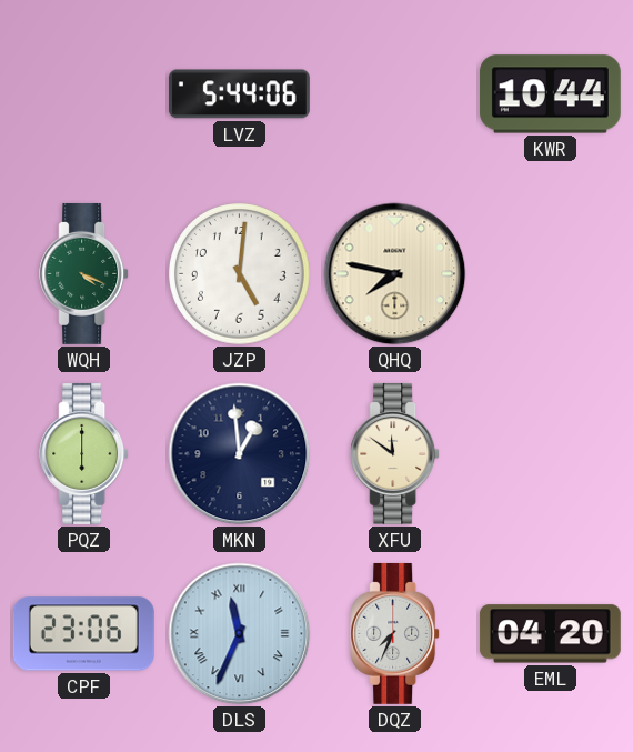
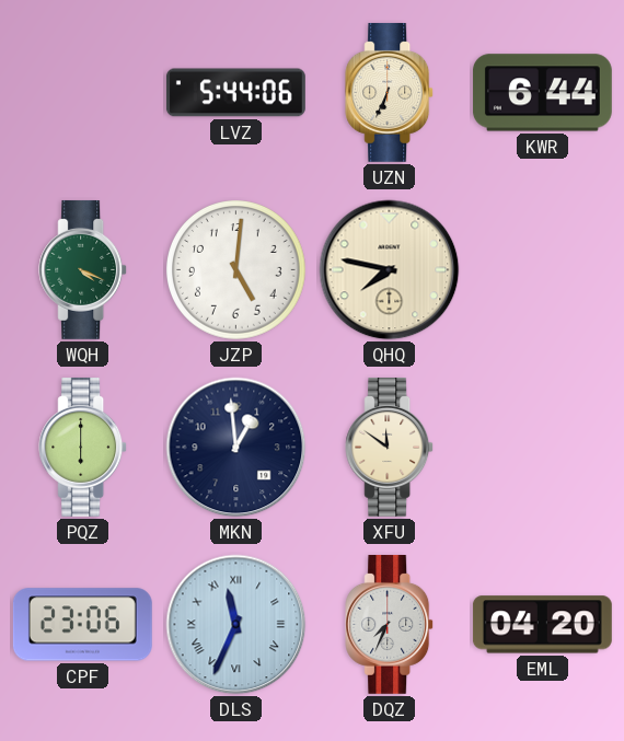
UZN: none -> 6:34 (390, 92)
KWR: 10:44 -> 6:44 (542, 93)
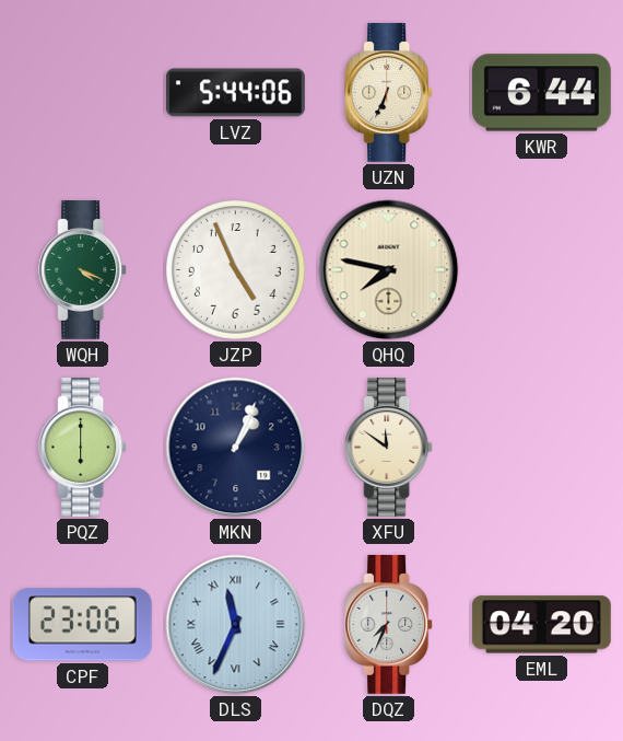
JZP: 5:01 -> 4:56 (236, 270)
MKN: 12:59 -> 1:04 (236, 448)
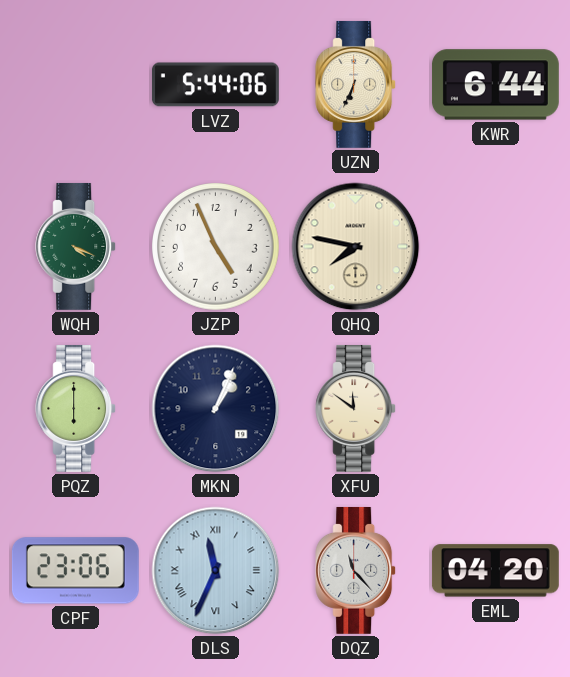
DQZ: 7:34 -> 11:23 (356, 570)
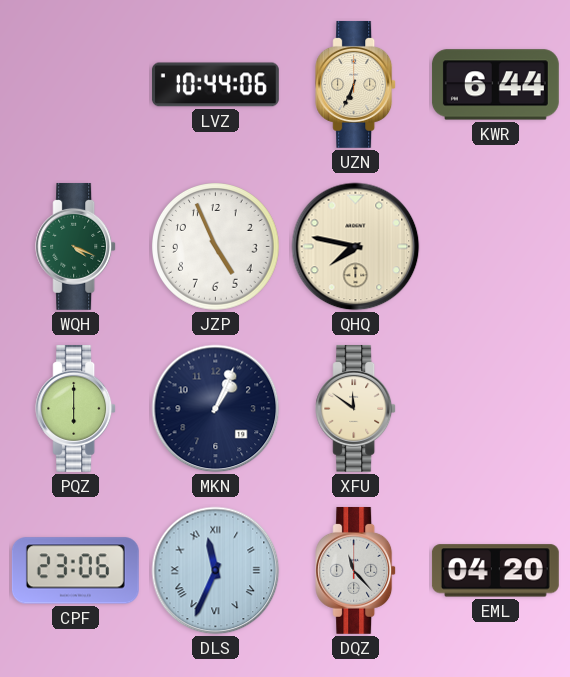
LVZ: 5:44 -> 10:44 (215, 85)
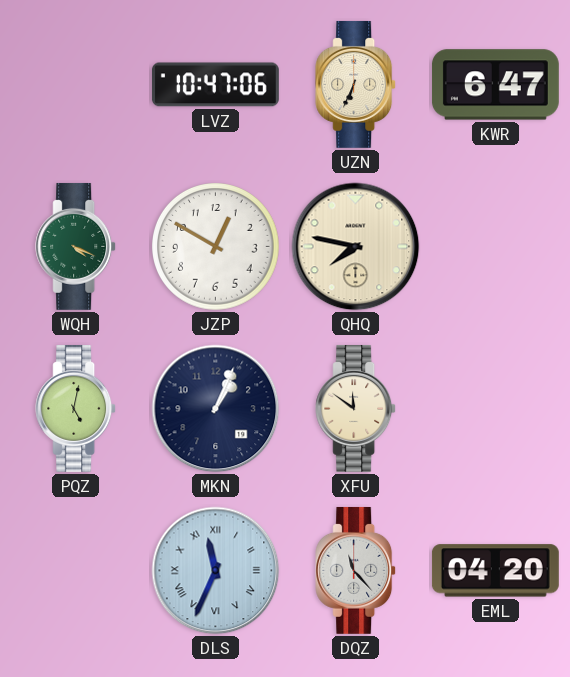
LVZ: 10:44 -> 10:47 (215, 85)
KWR: 6:44 -> 6:47 (495, 85)
JZP: 4:56 -> 12:50 (216, 247)
PQZ: 6:00 -> 5:02 (76, 408)
CPF: 23:06 -> none (75, 571)
